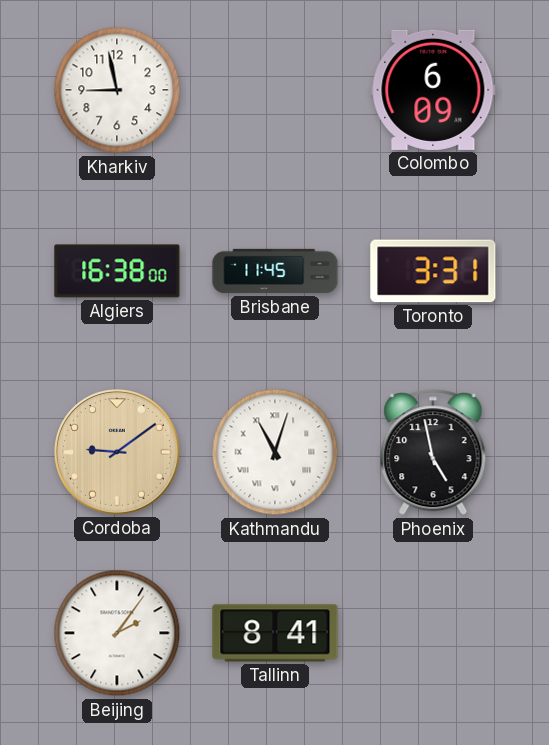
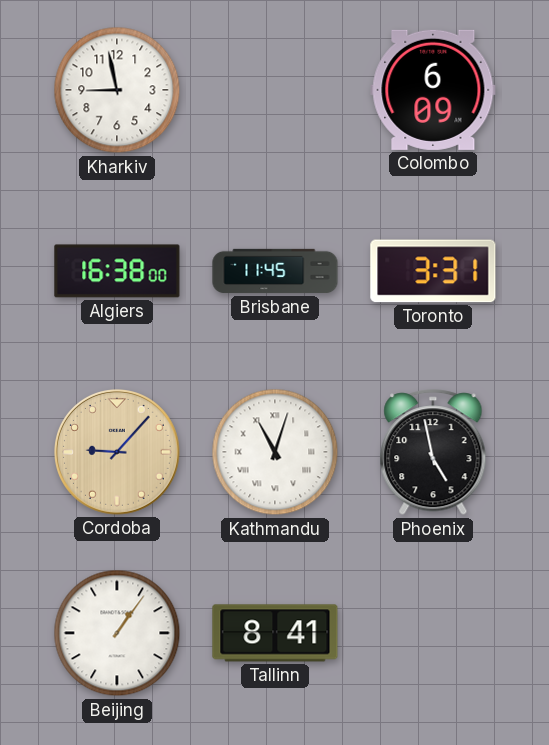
Cordoba: 9:09 -> 9:07 (118, 453)
Beijing: 2:06 -> 1:06 (117, 633)
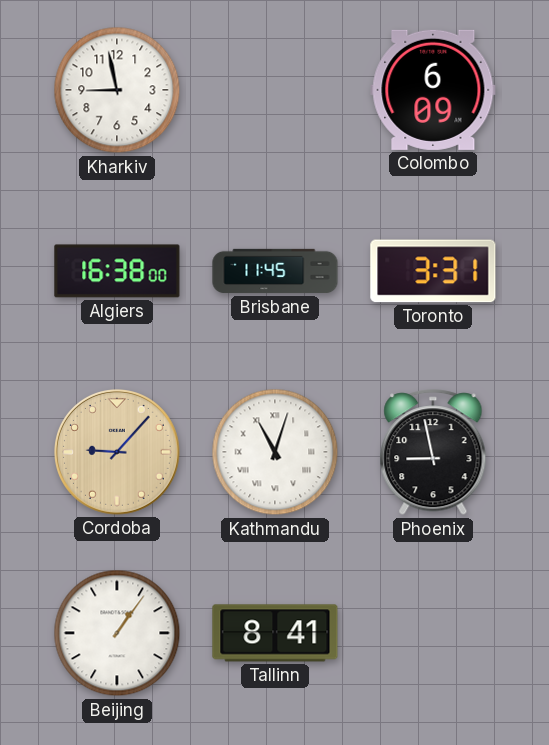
Phoenix: 4:58 -> 8:58 (433, 453)
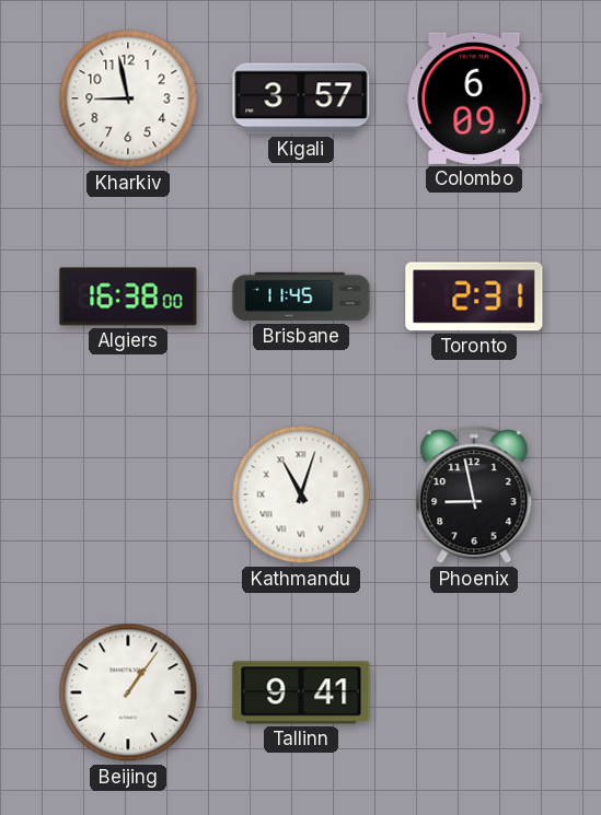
Kigali: none -> 3:57 (301, 98)
Toronto: 3:31 -> 2:31 (474, 296)
Cordoba: 9:07 -> none (118, 453)
Tallinn: 8:41 -> 9:41 (301, 692)
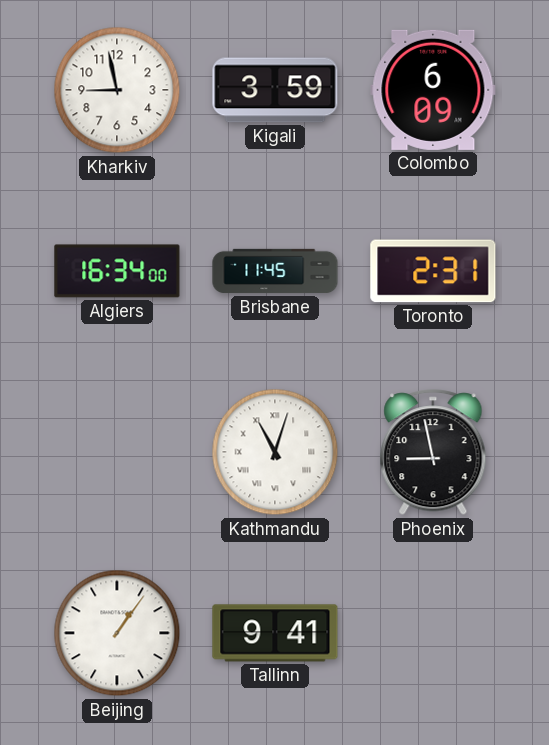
Kigali: 3:57 -> 3:59 (275, 90)
Algiers: 16:38 -> 16:34 (117, 271)
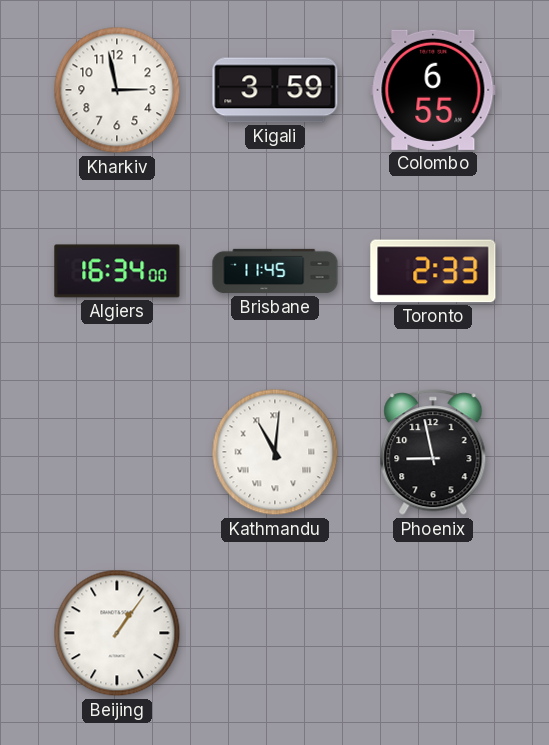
Kharkiv: 8:58 -> 2:58 (117, 90)
Colombo: 6:09 -> 6:55 (433, 90)
Toronto: 2:31 -> 2:33 (433, 271)
Kathmandu: 11:03 -> 11:01 (275, 452)
Tallinn: 9:41 -> none (275, 633)
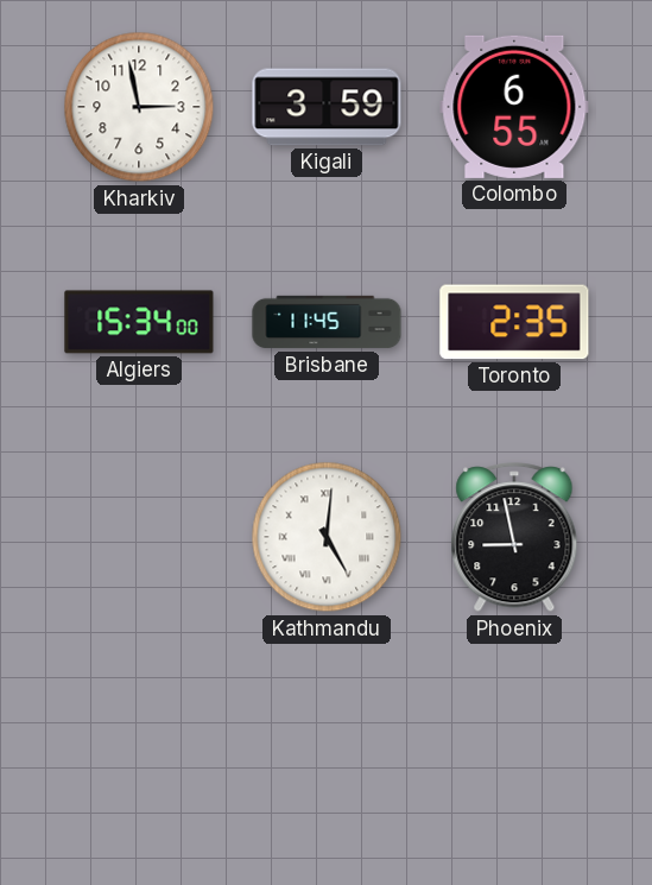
Algiers: 16:34 -> 15:34 (139, 322)
Toronto: 2:33 -> 2:35 (514, 322)
Kathmandu: 11:01 -> 5:01 (327, 537)
Beijing: 1:06 -> none (117, 633)
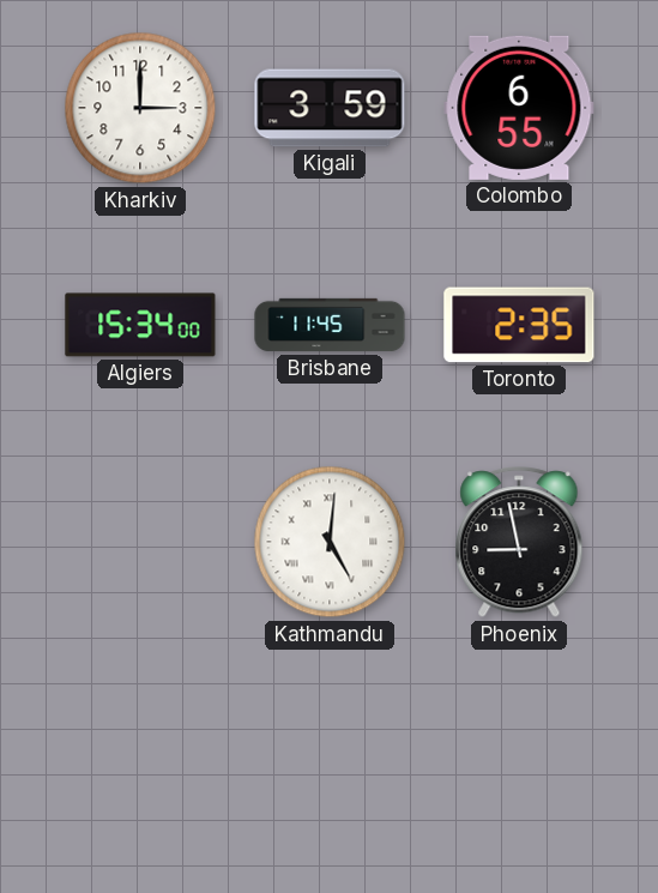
Kharkiv: 2:58 -> 3:00 (140, 108)
